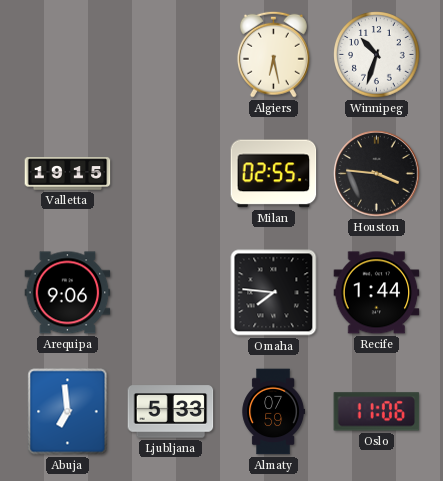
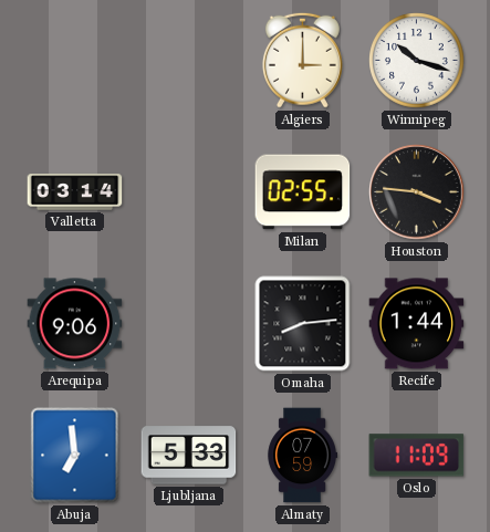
Algiers: 6:28 -> 3:00 (302, 60)
Winnipeg: 10:33 -> 10:18 (417, 61)
Valletta: 19:15 -> 03:14 (75, 192)
Omaha: 7:46 -> 8:14 (303, 324)
Oslo: 11:06 -> 11:09 (417, 456)
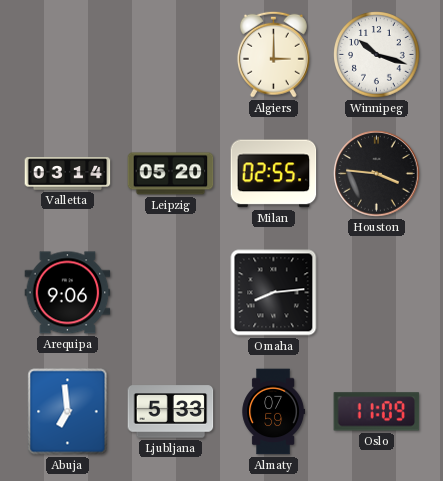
Leipzig: none -> 05:20 (171, 174)
Recife: 1:44 -> none (417, 324)
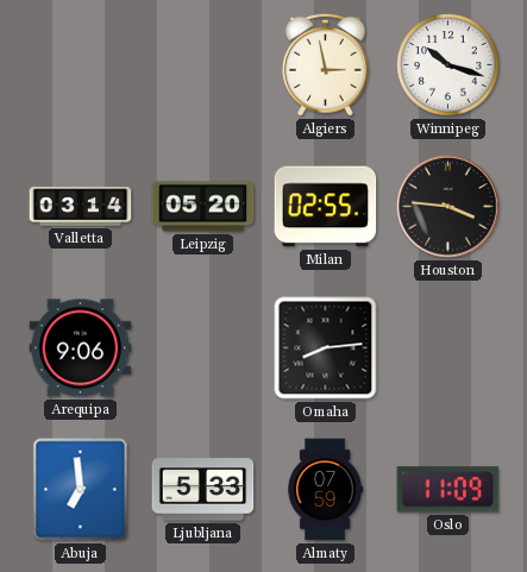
Algiers: 3:00 -> 2:58 (325, 64)
